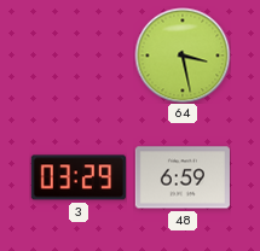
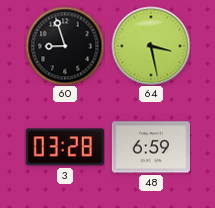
60: none -> 8:57 (65, 46)
3: 03:29 -> 03:28 (65, 147)
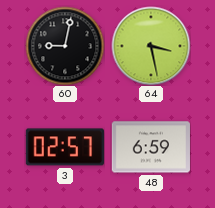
60: 8:57 -> 9:02 (65, 46)
3: 03:28 -> 02:57 (65, 147)
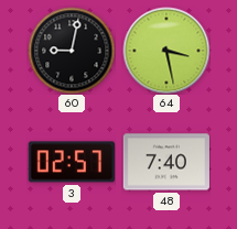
48: 6:59 -> 7:40 (166, 162)
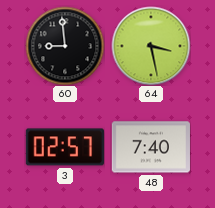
60: 9:02 -> 8:59 (65, 46)
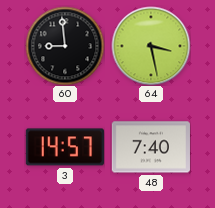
3: 02:57 -> 14:57 (65, 147)
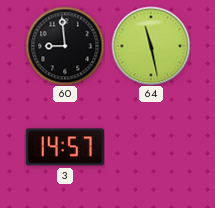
64: 3:28 -> 11:28 (151, 46)
48: 7:40 -> none (151, 147)
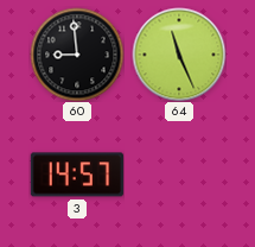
64: 11:28 -> 11:26 (179, 55)
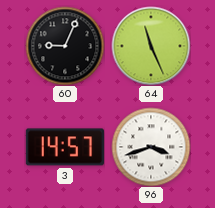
60: 8:59 -> 9:04 (65, 46)
96: none -> 3:42 (151, 147)
